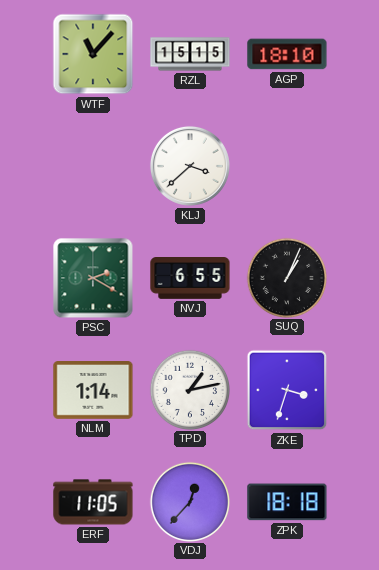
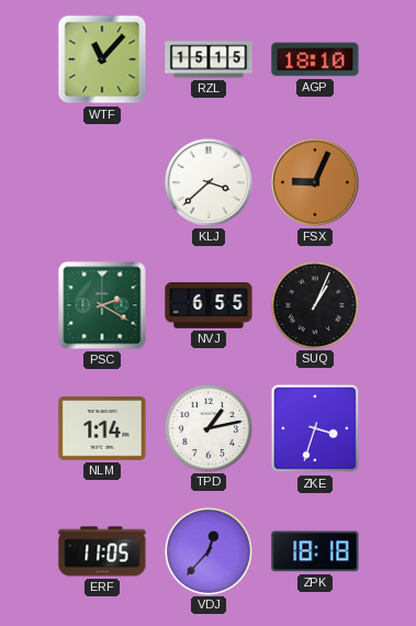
FSX: none -> 9:04 (315, 182)
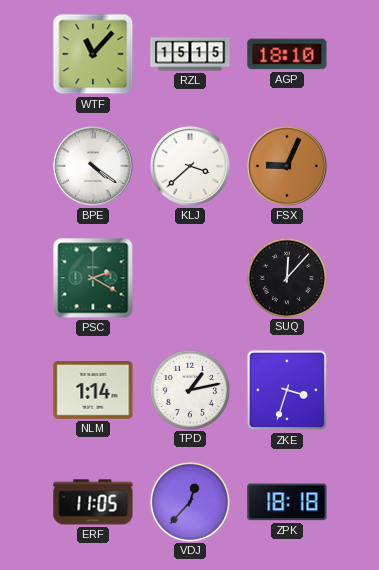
BPE: none -> 4:21 (93, 166)
NVJ: 6:55 -> none (209, 306)
SUQ: 1:04 -> 12:07 (286, 277)
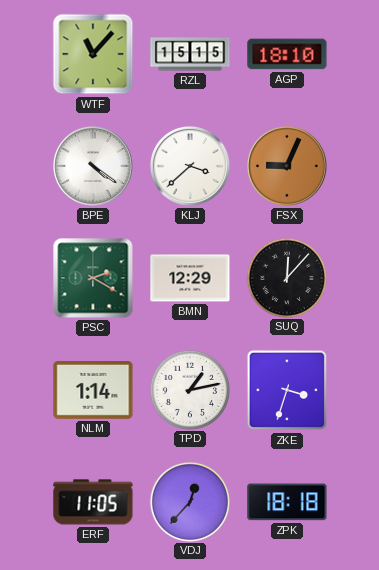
BMN: none -> 12:29 (190, 278)
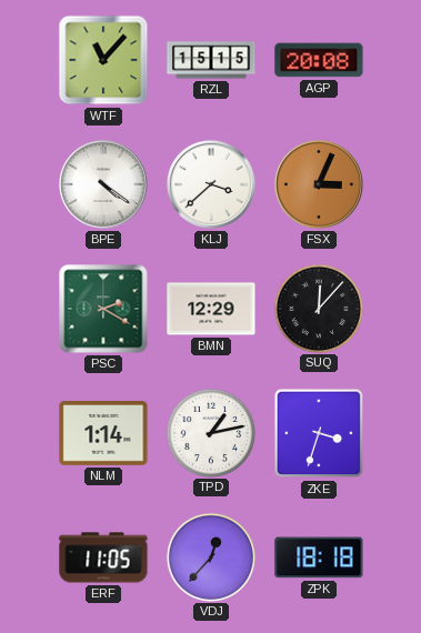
AGP: 18:10 -> 20:08 (319, 60)
FSX: 9:04 -> 3:04 (319, 184)
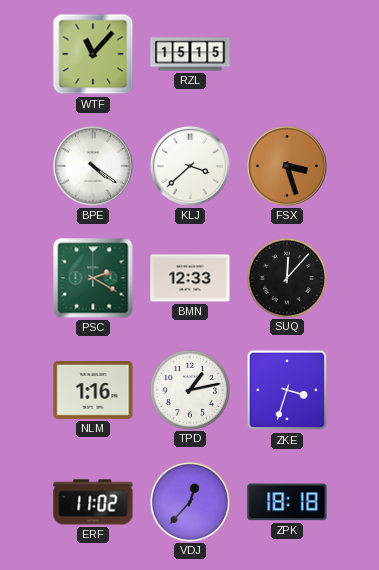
AGP: 20:08 -> none (319, 60)
FSX: 3:04 -> 3:27 (287, 166)
BMN: 12:29 -> 12:33 (190, 278)
NLM: 1:14 -> 1:16 (93, 391)
ERF: 11:05 -> 11:02 (93, 502)
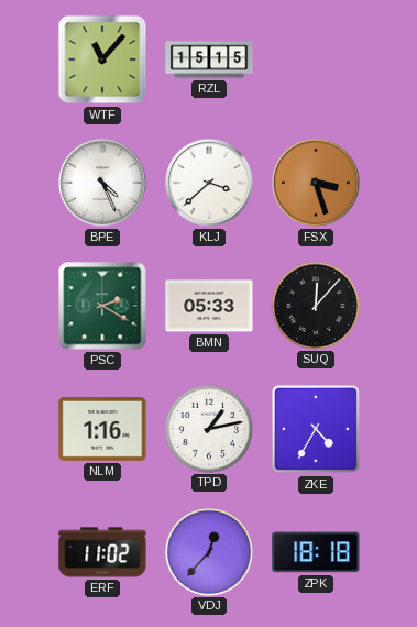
BPE: 4:21 -> 4:26 (102, 183)
BMN: 12:33 -> 05:33 (209, 306)
ZKE: 3:33 -> 4:35 (316, 429)
